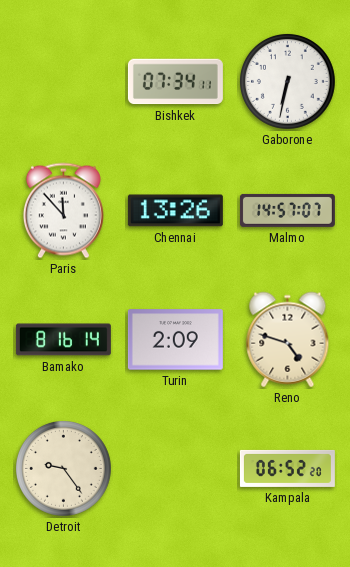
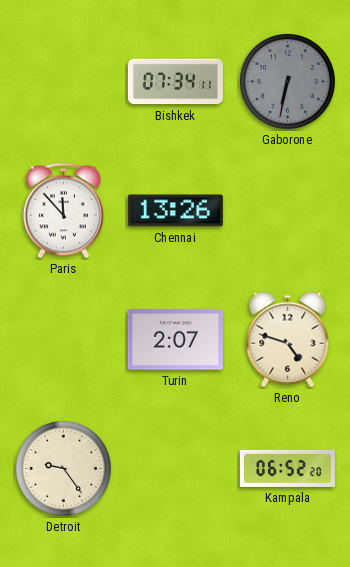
Gaborone dial: white -> grey (287, 81)
Malmo: 14:57 -> none (287, 210)
Bamako: 8:16 -> none (63, 340)
Turin: 2:09 -> 2:07 (175, 340)
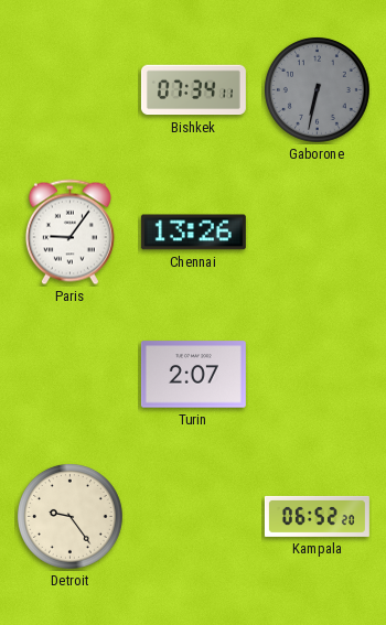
Paris: 11:53 -> 9:06 (69, 233)
Reno: 4:48 -> none (288, 340)
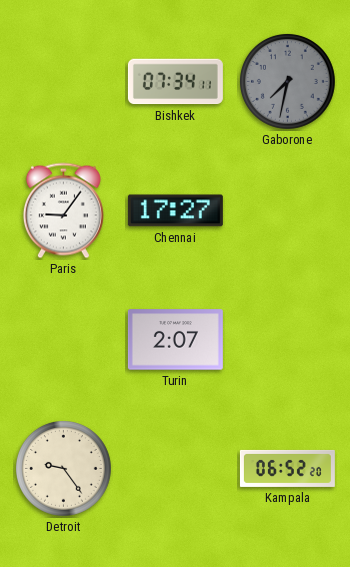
Gaborone: 6:32 -> 7:32 (287, 81)
Chennai: 13:26 -> 17:27 (175, 211)
